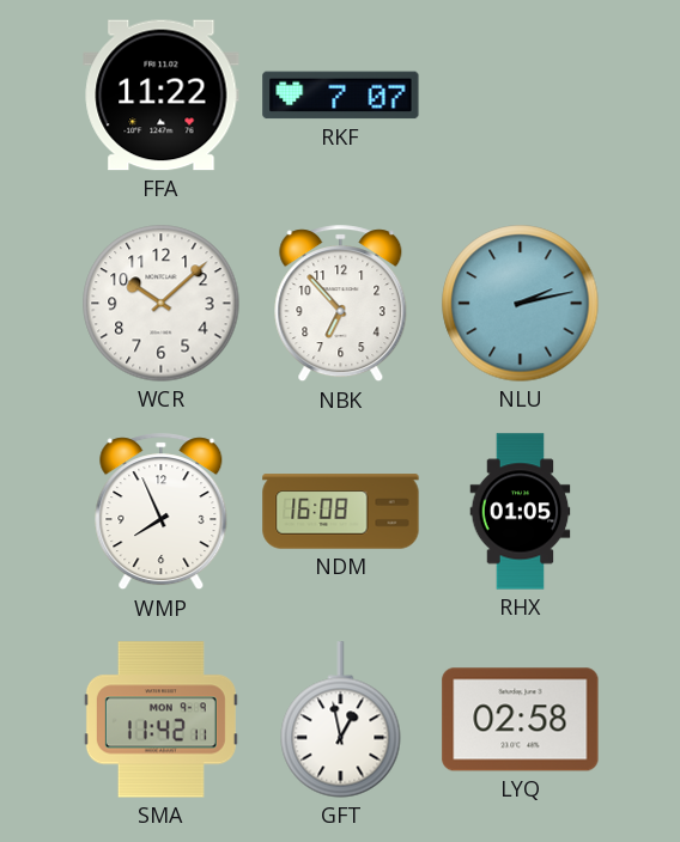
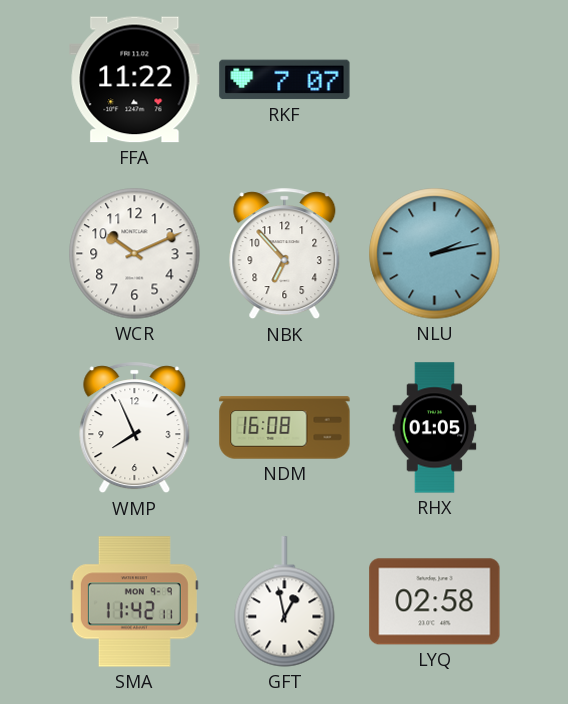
WCR: 10:08 -> 10:11 (135, 254)
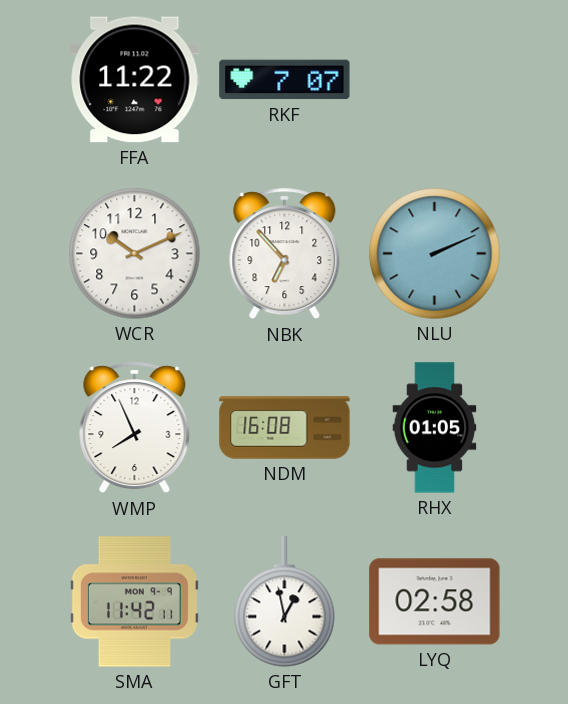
NLU: 2:13 -> 2:11 (435, 254)
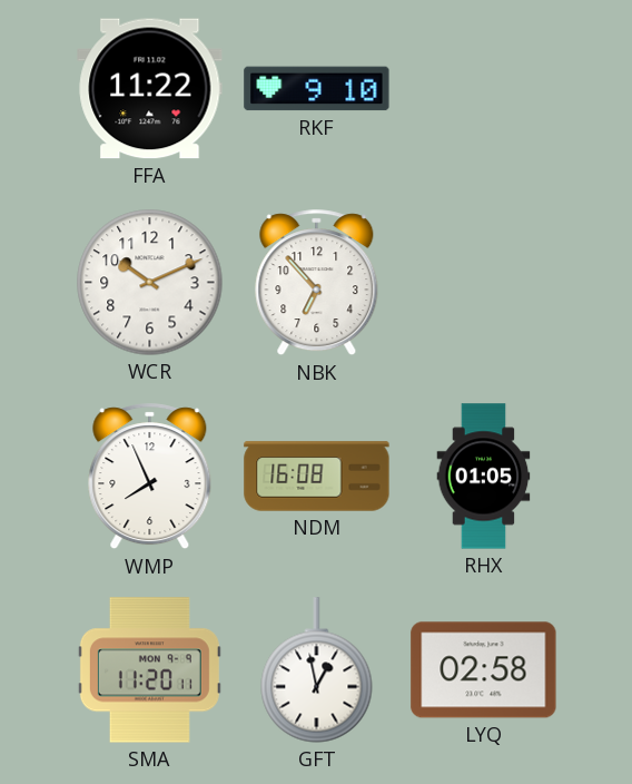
RKF: 7:07 -> 9:10 (317, 89)
NLU: 2:11 -> none (435, 254)
SMA: 11:42 -> 11:20 (149, 670)
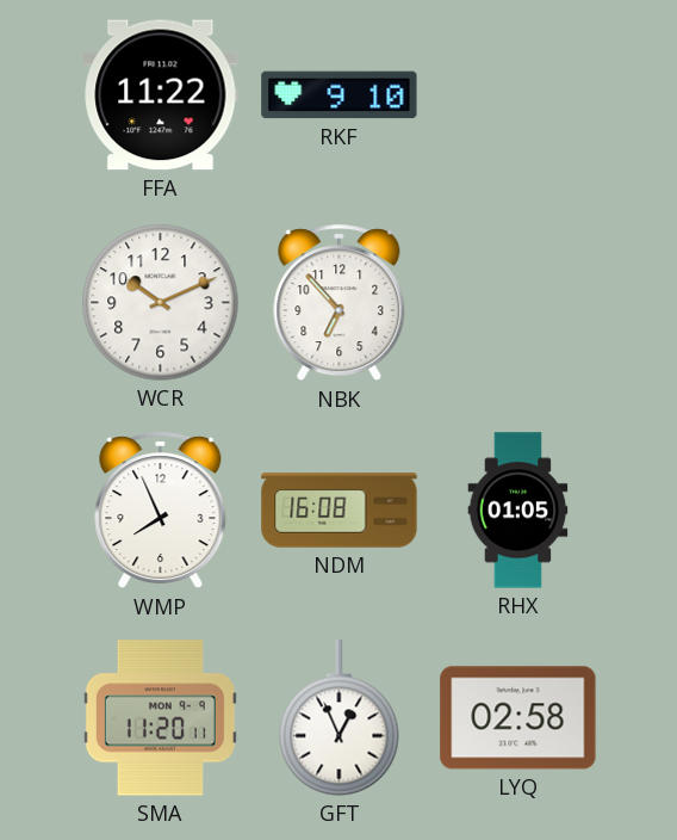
GFT: 12:58 -> 12:56 (340, 718)
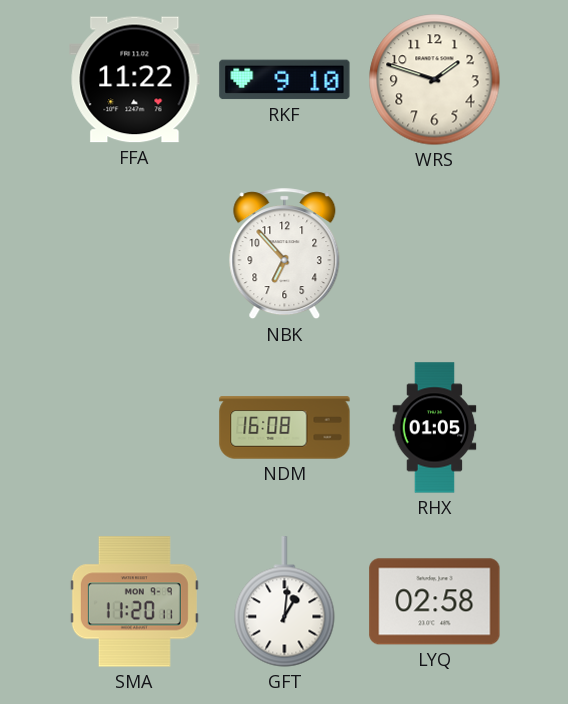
WRS: none -> 1:48 (435, 80)
WCR: 10:11 -> none (161, 303)
WMP: 7:56 -> none (161, 511)
GFT: 12:56 -> 1:01 (285, 602)
